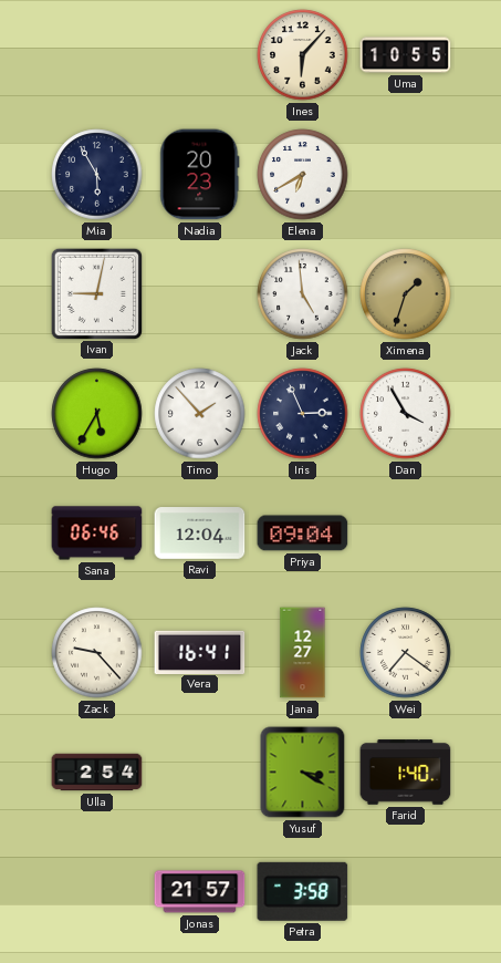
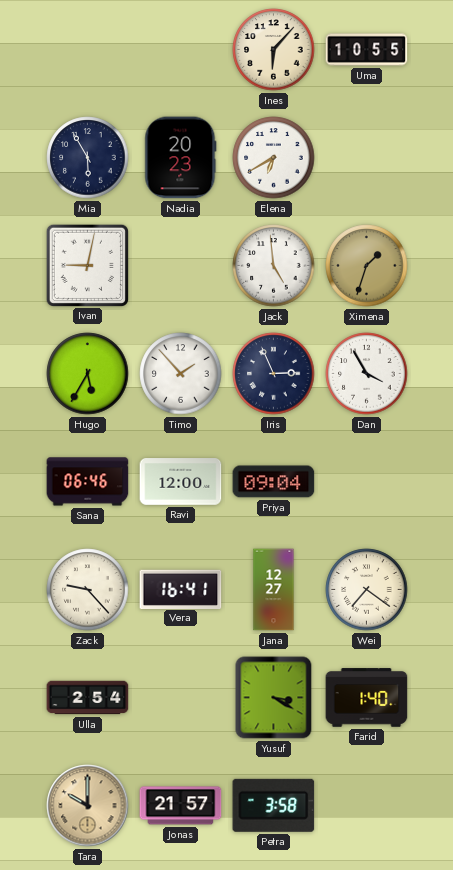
Ravi: 12:04 -> 12:00 (181, 482)
Tara: none -> 10:00 (88, 806)
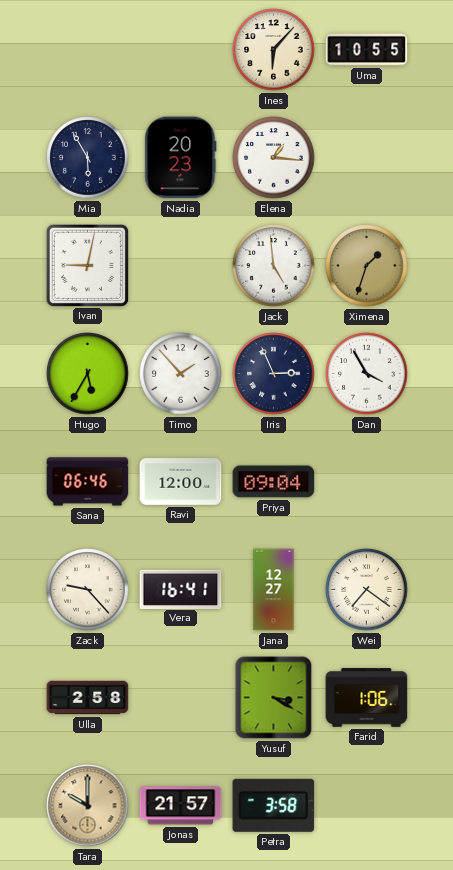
Elena: 6:40 -> 1:16 (274, 158)
Ulla: 2:54 -> 2:58 (88, 698)
Farid: 1:40 -> 1:06 (367, 698)
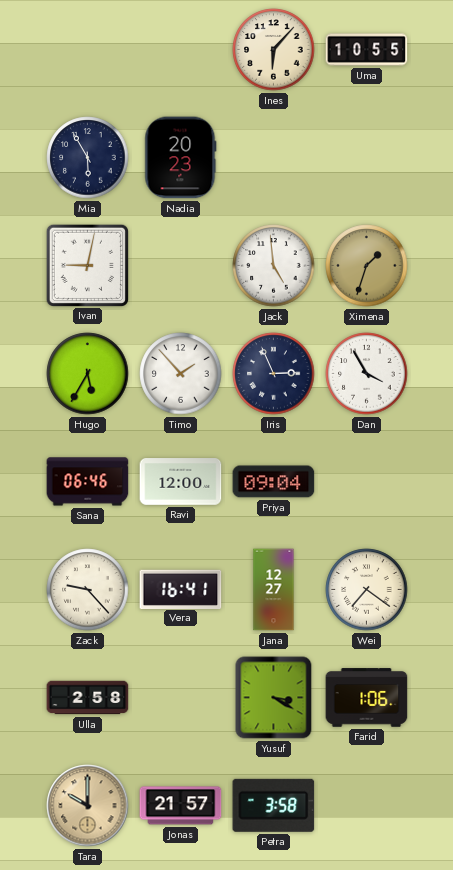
Elena: 1:16 -> none (274, 158)
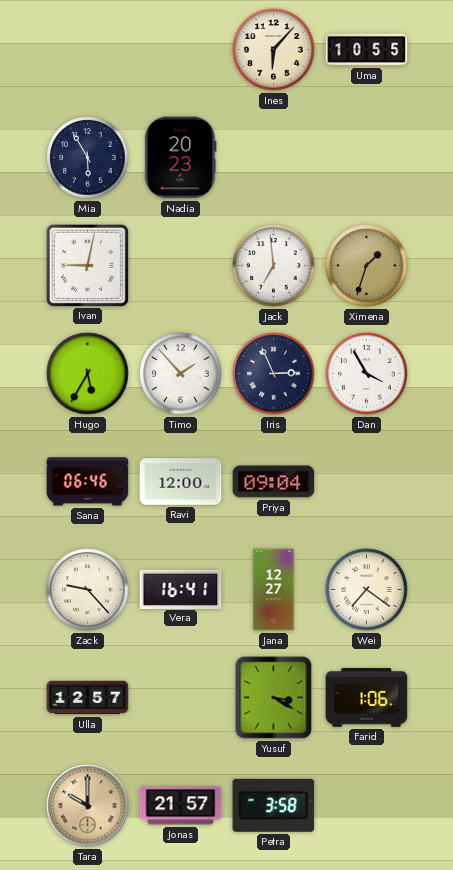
Jack: 4:59 -> 6:59 (274, 266)
Ulla: 2:58 -> 12:57 (88, 698)
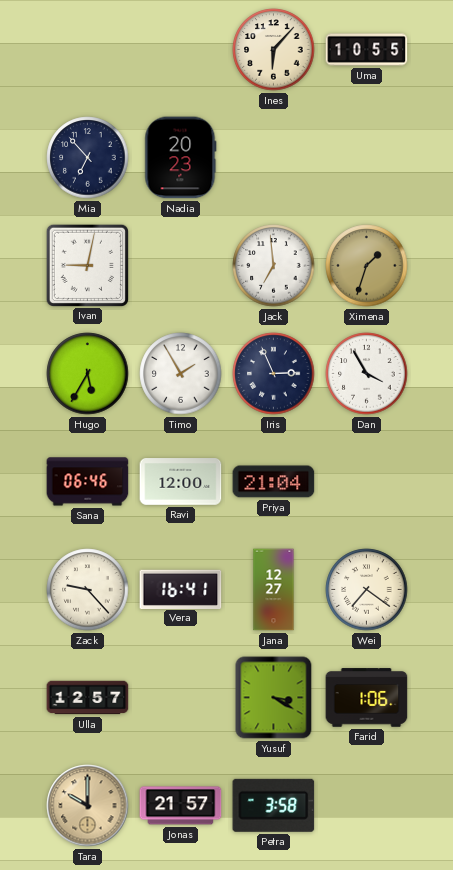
Mia: 5:55 -> 6:53 (88, 158)
Timo: 1:53 -> 1:55 (181, 374)
Priya: 09:04 -> 21:04 (274, 482)
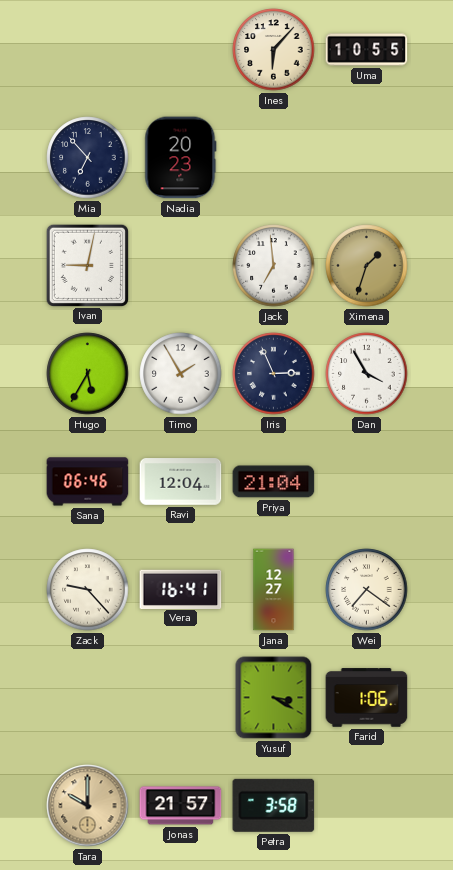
Ravi: 12:00 -> 12:04 (181, 482)
Ulla: 12:57 -> none (88, 698)
